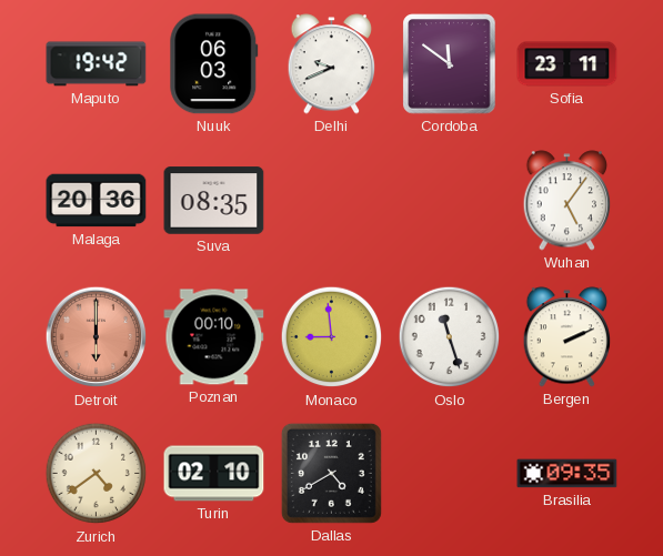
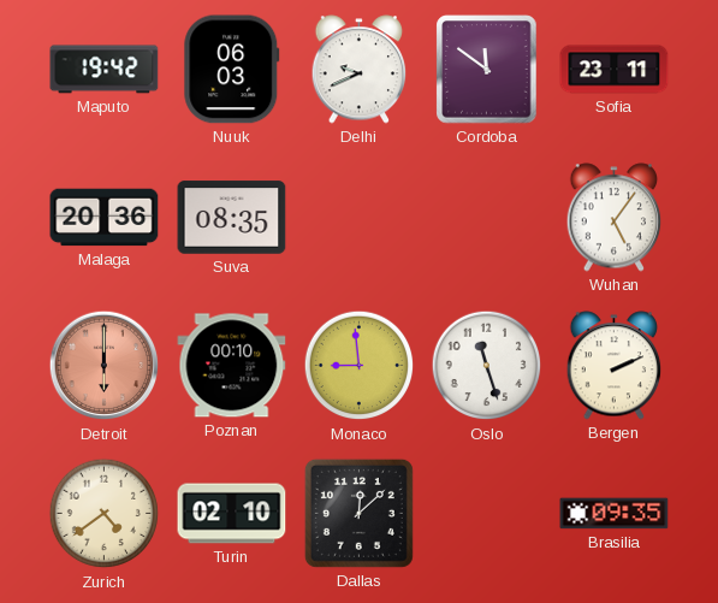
Dallas: 4:40 -> 12:08 (358, 513)
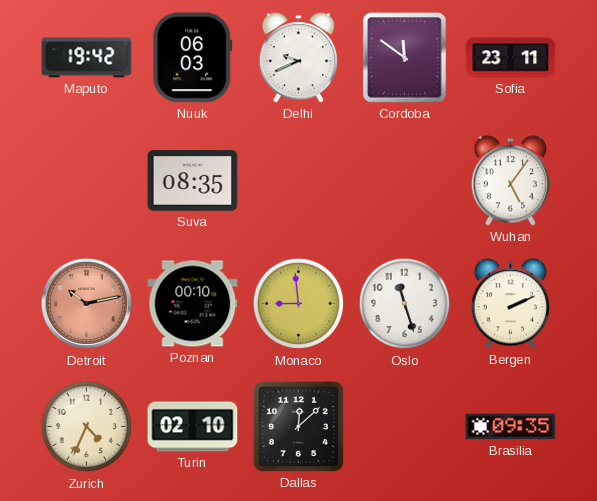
Malaga: 20:36 -> none (105, 218)
Detroit: 6:00 -> 10:13 (87, 304)
Zurich: 4:39 -> 4:34 (87, 427)
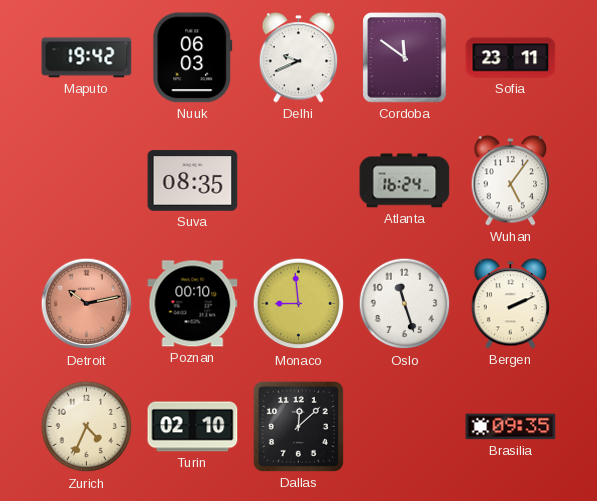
Atlanta: none -> 16:24 (405, 181)
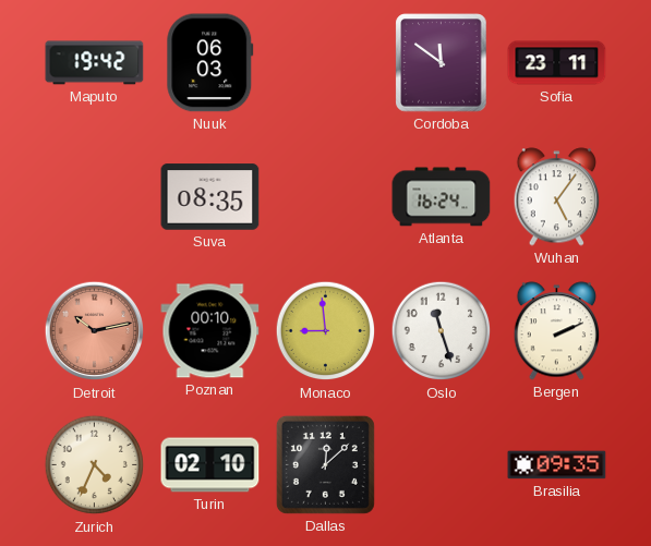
Delhi: 9:41 -> none (299, 58)
